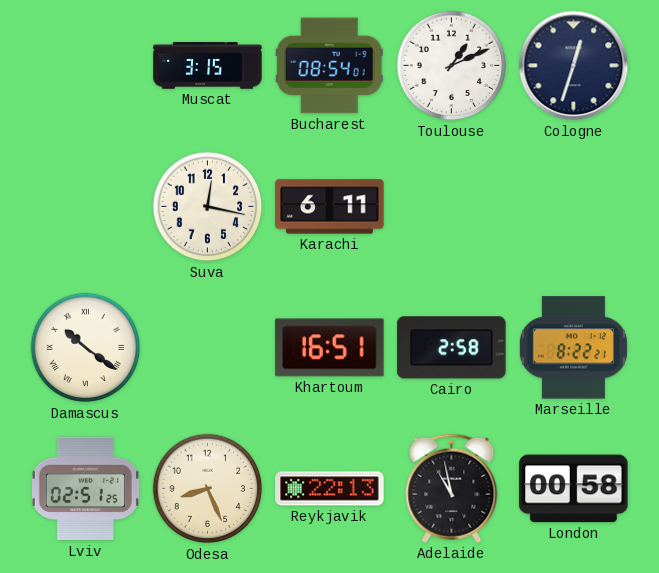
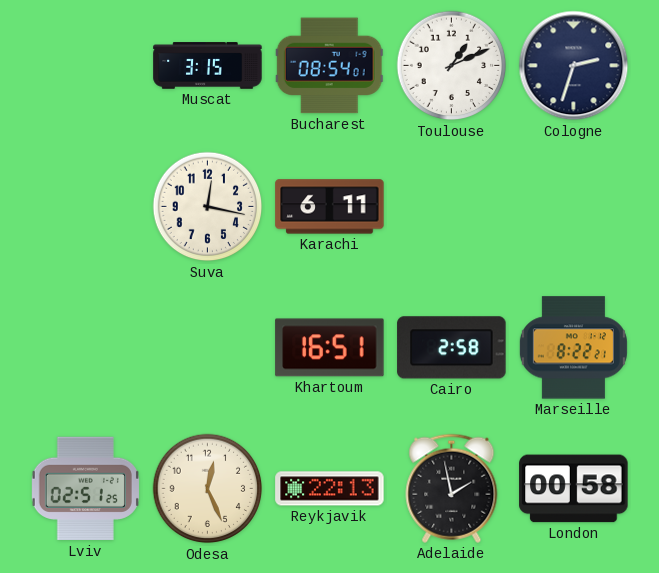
Cologne: 12:33 -> 2:33 (574, 66)
Damascus: 10:21 -> none (86, 348)
Odesa: 8:26 -> 12:26 (208, 489)
Adelaide: 10:58 -> 1:58 (452, 488)
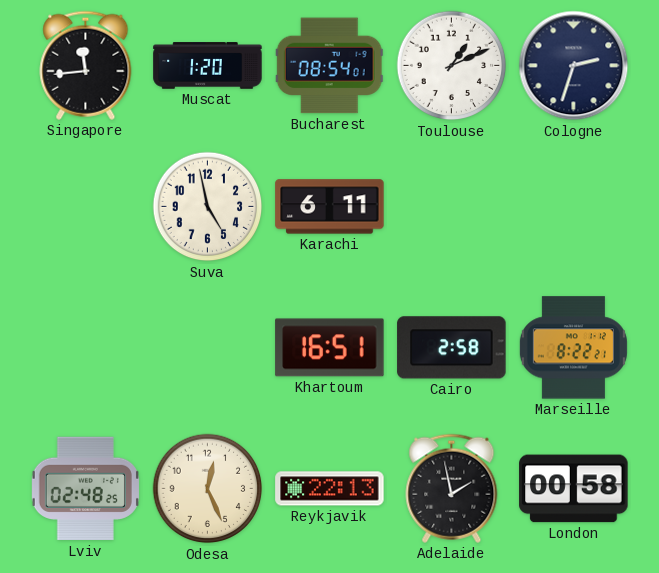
Singapore: none -> 11:44 (86, 65)
Muscat: 3:15 -> 1:20 (208, 66)
Suva: 12:17 -> 4:58 (208, 207)
Lviv: 02:51 -> 02:48 (85, 489)
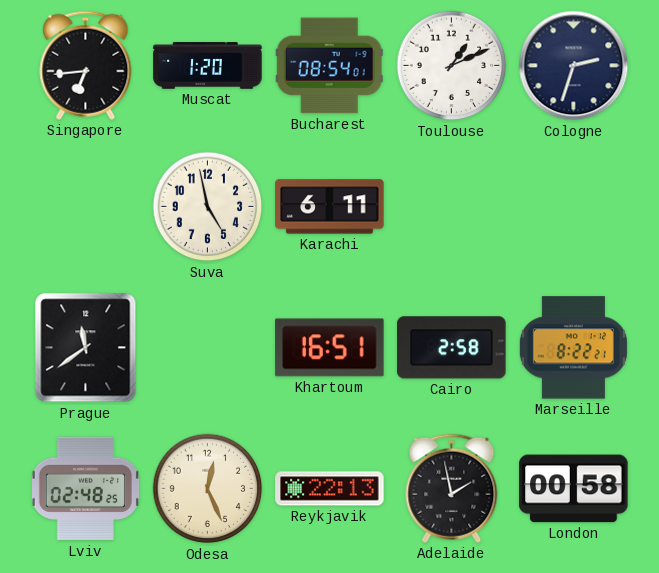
Singapore: 11:44 -> 6:44 (86, 65)
Prague: none -> 11:39 (86, 348)
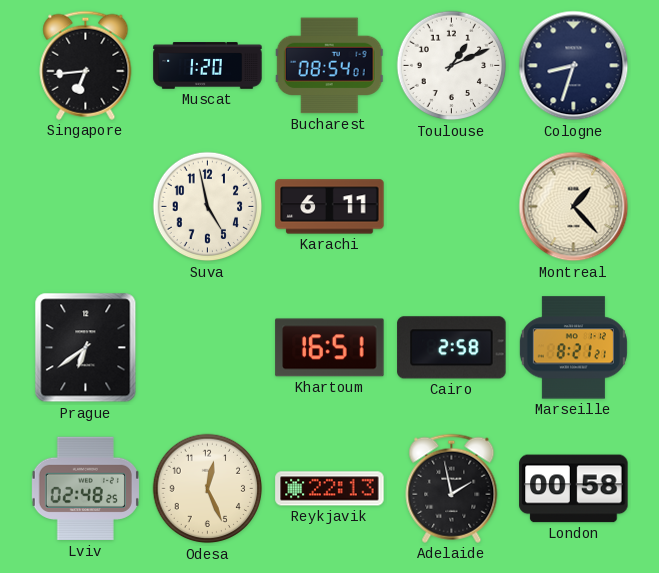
Cologne: 2:33 -> 8:33 (574, 66)
Montreal: none -> 1:23 (574, 207)
Prague: 11:39 -> 6:39 (86, 348)
Marseille: 8:22 -> 8:21 (573, 348)
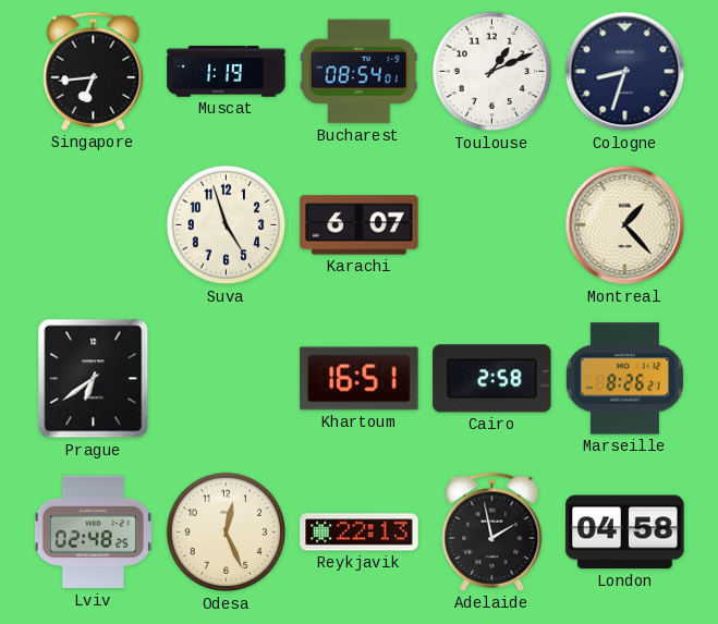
Muscat: 1:20 -> 1:19 (227, 72)
Suva: 4:58 -> 4:57 (227, 225)
Karachi: 6:11 -> 6:07 (360, 225)
Marseille: 8:21 -> 8:26 (624, 379)
London: 00:58 -> 04:58 (625, 533)
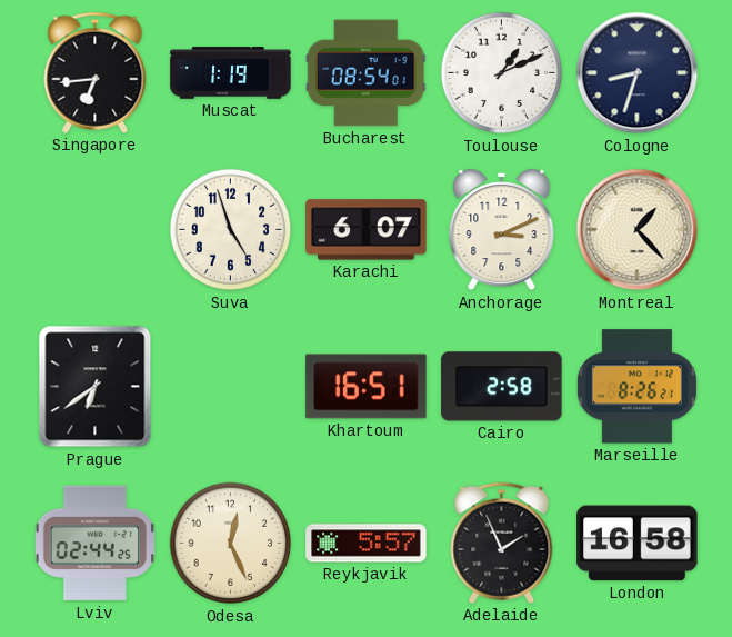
Anchorage: none -> 3:11 (502, 231)
Lviv: 02:48 -> 02:44 (94, 544)
Reykjavik: 22:13 -> 5:57 (367, 544)
Adelaide: 1:58 -> 1:56 (502, 543)
London: 04:58 -> 16:58 (638, 544)
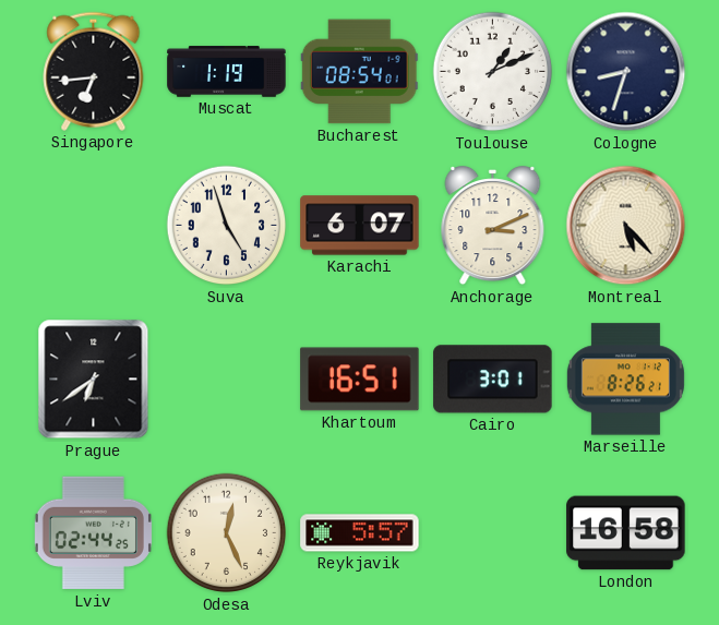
Montreal: 1:23 -> 5:23 (626, 226)
Cairo: 2:58 -> 3:01 (493, 380)
Adelaide: 1:56 -> none (502, 543)
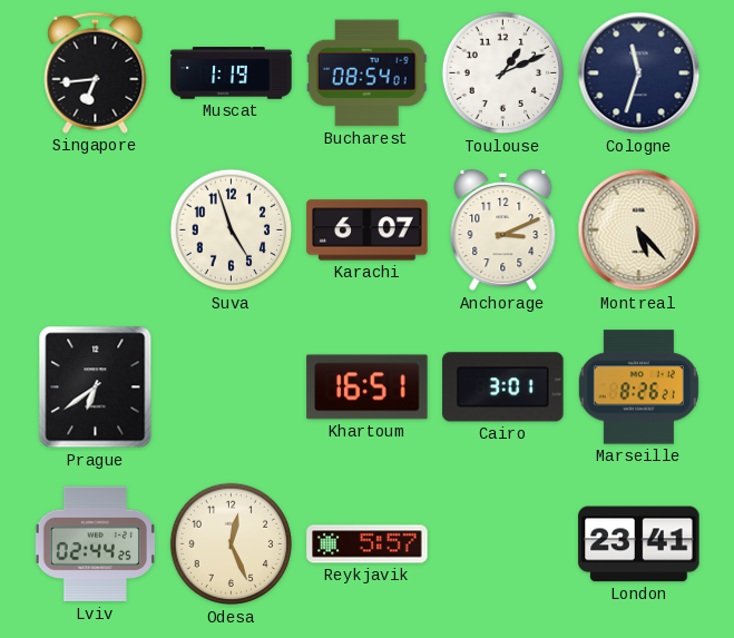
Cologne: 8:33 -> 11:33 (639, 73)
London: 16:58 -> 23:41 (639, 544)
